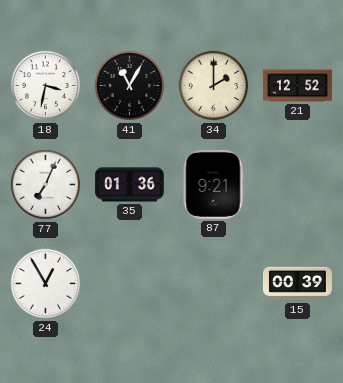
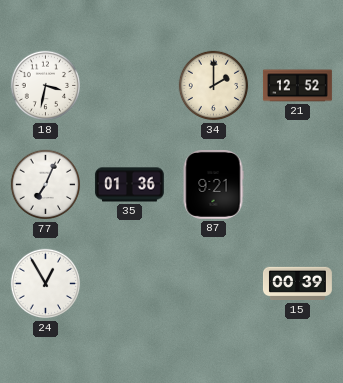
41: 11:05 -> none (130, 86)
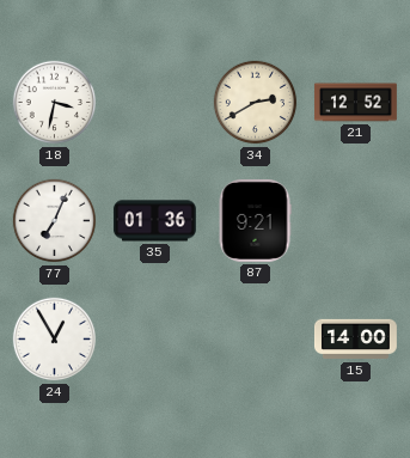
34: 2:00 -> 2:40 (256, 103)
15: 00:39 -> 14:00 (355, 340)
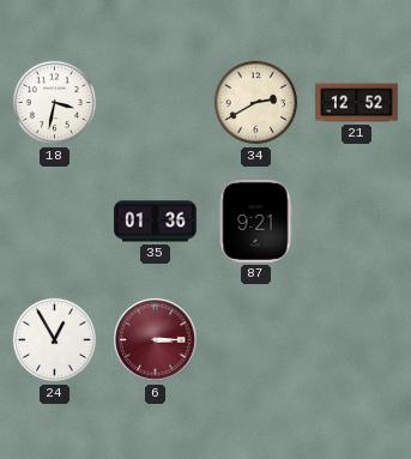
77: 7:04 -> none (55, 221)
6: none -> 3:15 (156, 340)
15: 14:00 -> none (355, 340)
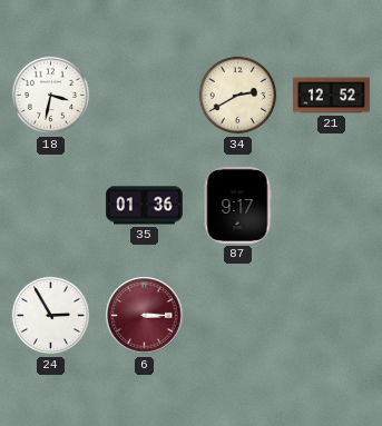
87: 9:21 -> 9:17 (237, 205)
24: 12:55 -> 2:55 (51, 316)
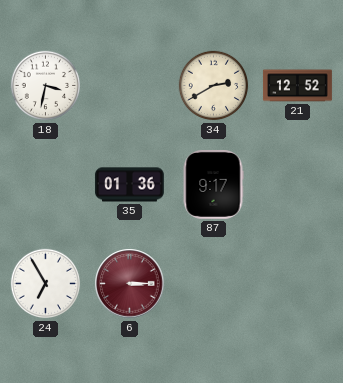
24: 2:55 -> 6:55 (46, 284)
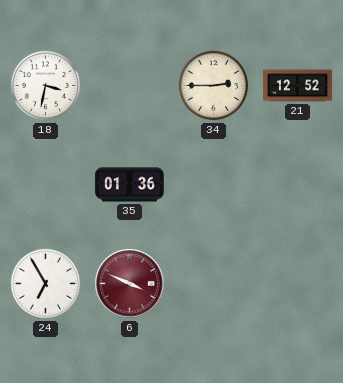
34: 2:40 -> 2:45 (214, 86)
87: 9:17 -> none (213, 184)
6: 3:15 -> 3:49 (130, 284)
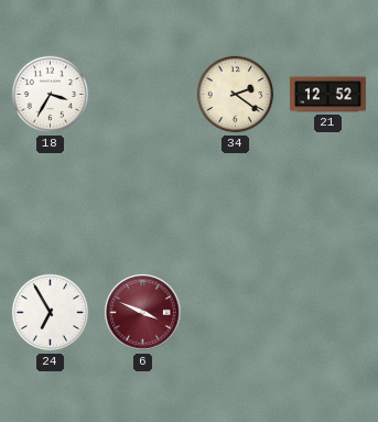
18: 3:32 -> 3:35 (51, 95)
34: 2:45 -> 2:21 (236, 95)
35: 01:36 -> none (129, 185)
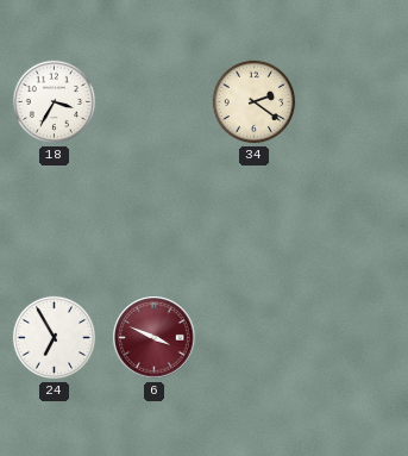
21: 12:52 -> none (327, 95)
